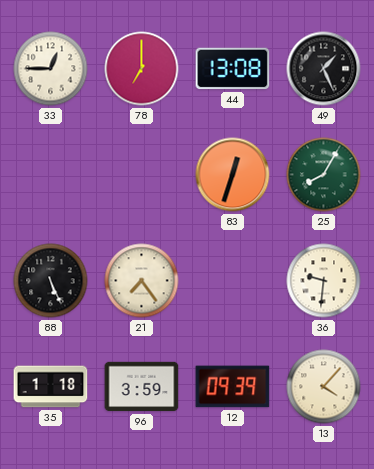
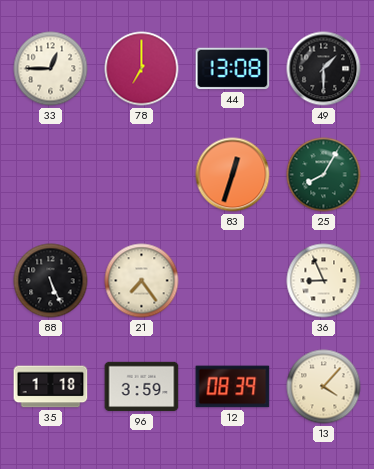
49: 1:26 -> 1:30 (324, 69)
36: 9:31 -> 8:56 (324, 281)
12: 09:39 -> 08:39 (233, 387)
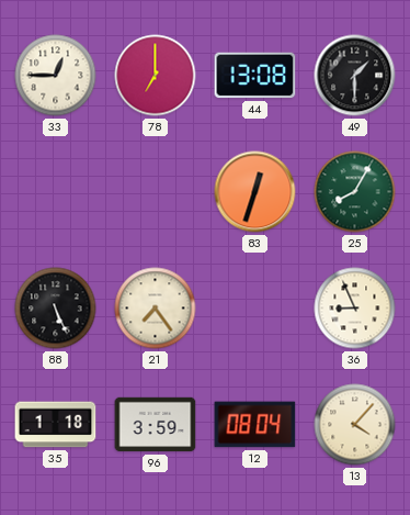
12: 08:39 -> 08:04 (255, 425)
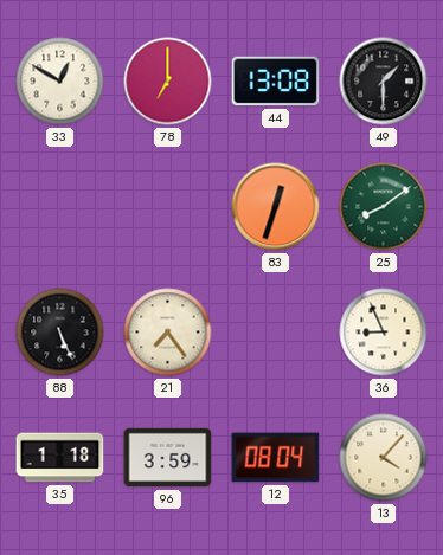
33: 12:45 -> 12:50 (60, 82)
25: 8:05 -> 8:09 (384, 207)
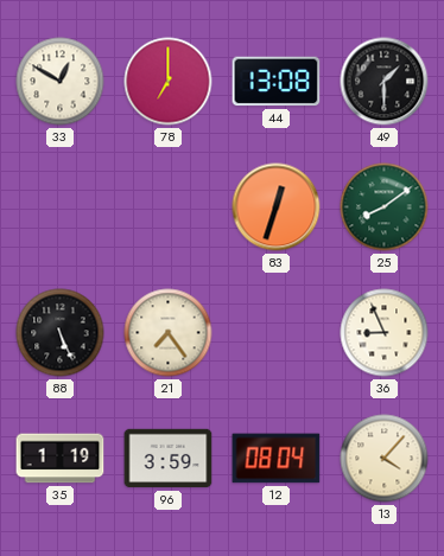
35: 1:18 -> 1:19 (61, 459)
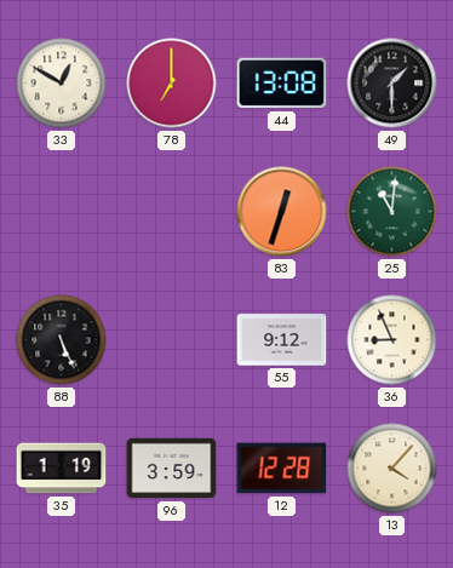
25: 8:09 -> 11:01 (392, 212)
21: 7:24 -> none (169, 333)
55: none -> 9:12 (282, 340)
12: 08:04 -> 12:28 (282, 469)
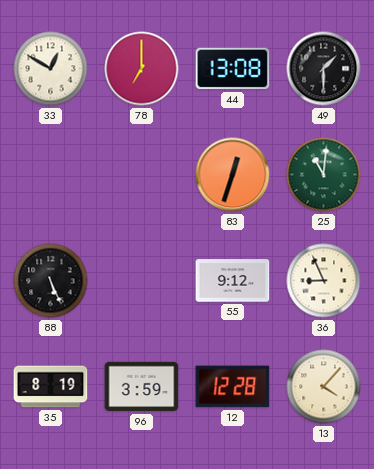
35: 1:19 -> 8:19 (51, 387)
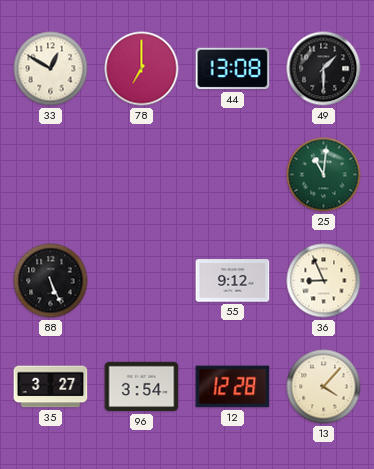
83: 12:33 -> none (233, 175)
35: 8:19 -> 3:27 (51, 387)
96: 3:59 -> 3:54 (142, 387)
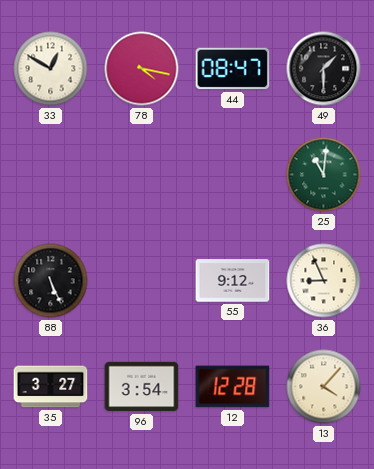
78: 7:00 -> 4:17 (142, 69)
44: 13:08 -> 08:47 (233, 69)
